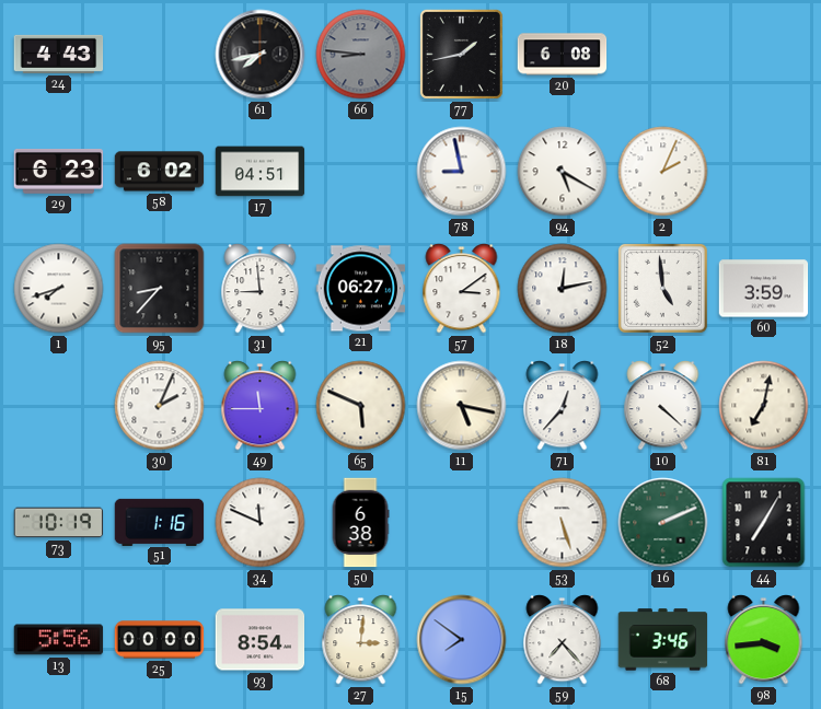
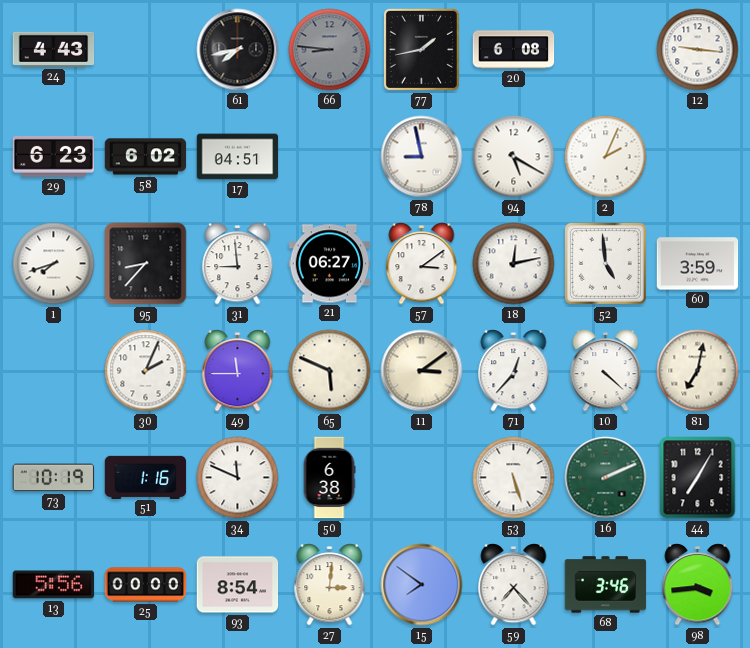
12: none -> 9:16 (698, 50)
11: 5:17 -> 3:09 (422, 371)
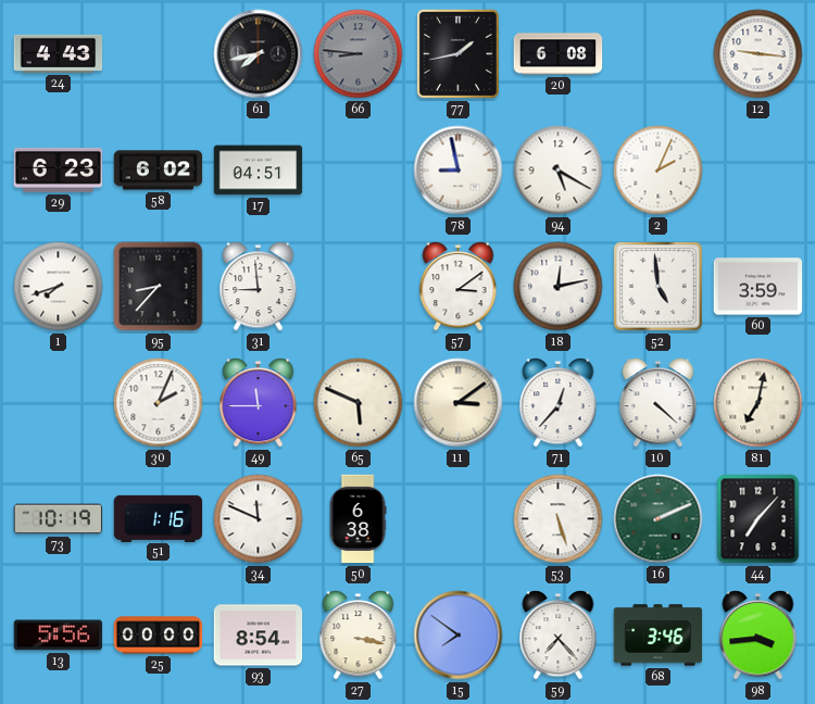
21: 06:27 -> none (330, 264)
44: 7:05 -> 7:07 (758, 519)
27: 3:01 -> 3:17 (359, 636)
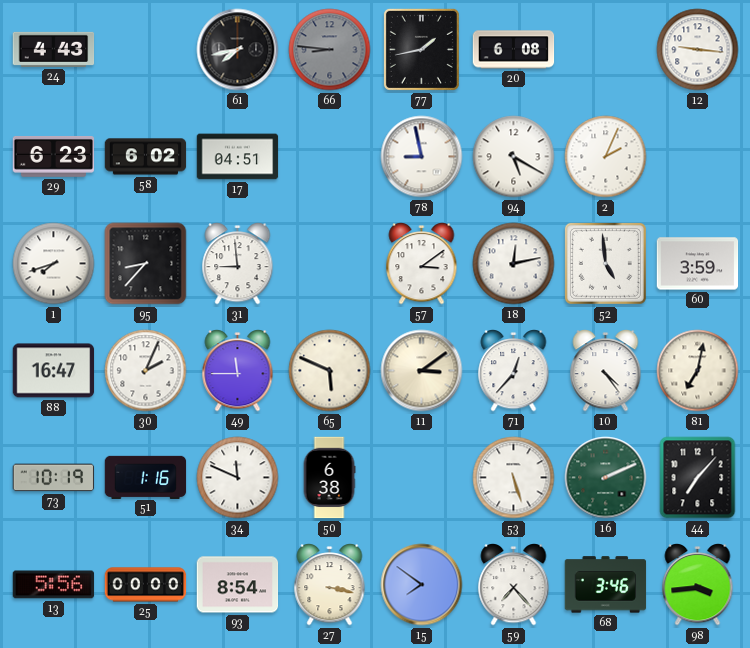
88: none -> 16:47 (54, 371)
10: 4:22 -> 4:24 (606, 371)
